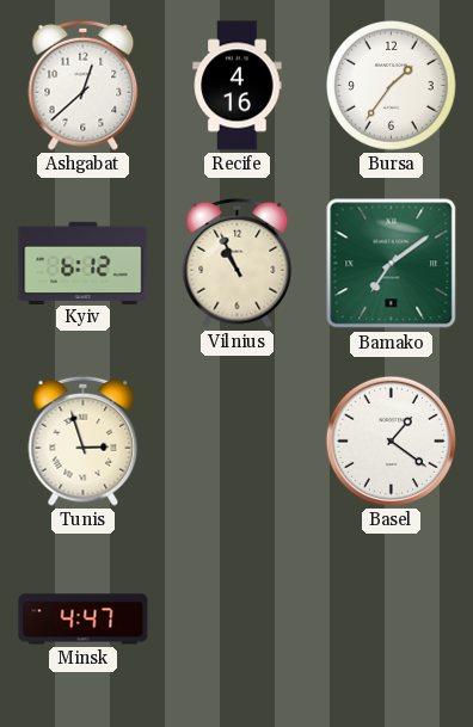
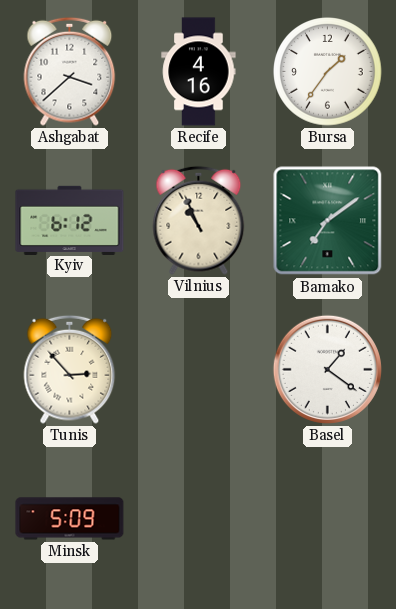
Ashgabat: 12:38 -> 3:38 (70, 71)
Tunis: 2:57 -> 2:53 (70, 369)
Minsk: 4:47 -> 5:09 (70, 519)
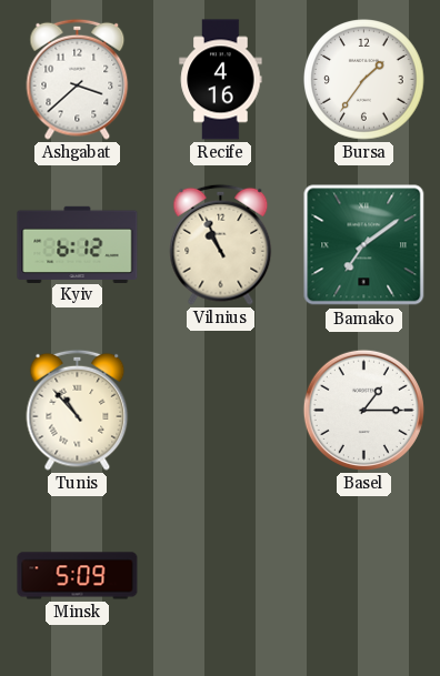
Tunis: 2:53 -> 10:53 (78, 410)
Basel: 1:21 -> 1:15 (363, 410)
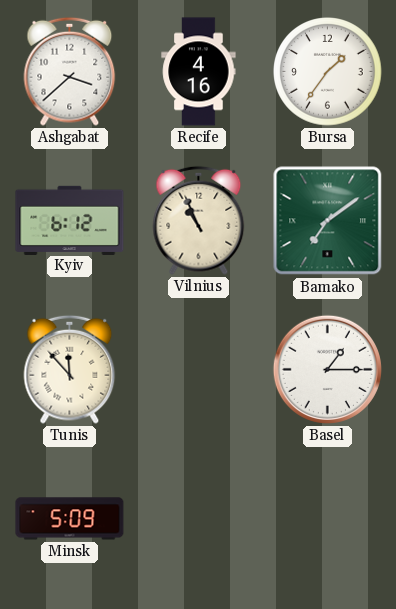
Tunis: 10:53 -> 11:53 (70, 369)
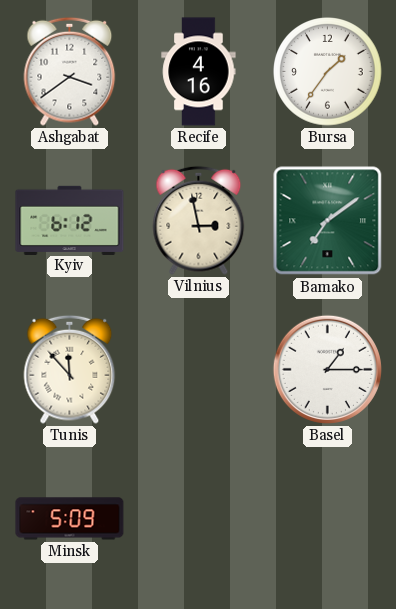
Ashgabat: 3:38 -> 3:39 (70, 71)
Vilnius: 10:56 -> 2:58 (199, 220)
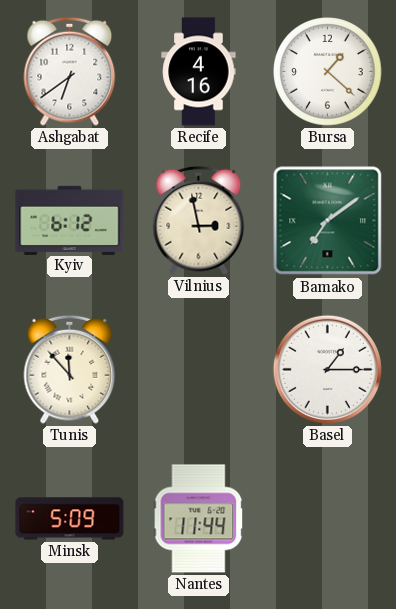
Ashgabat: 3:39 -> 6:39 (70, 71)
Bursa: 1:36 -> 1:22 (328, 72)
Nantes: none -> 11:44 (199, 519)
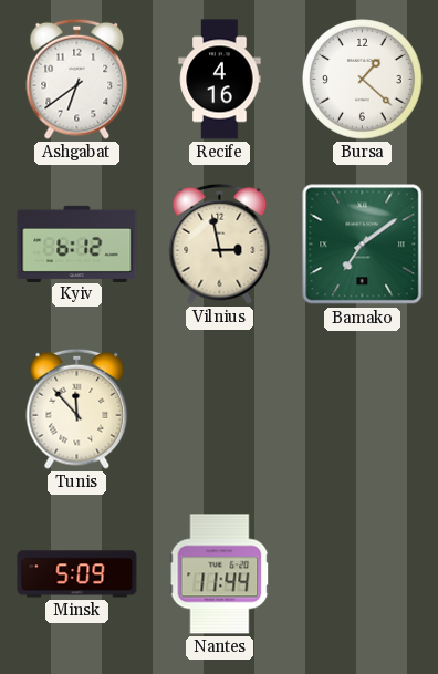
Basel: 1:15 -> none (327, 369)
